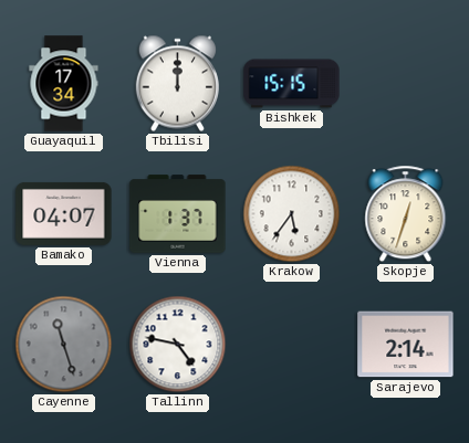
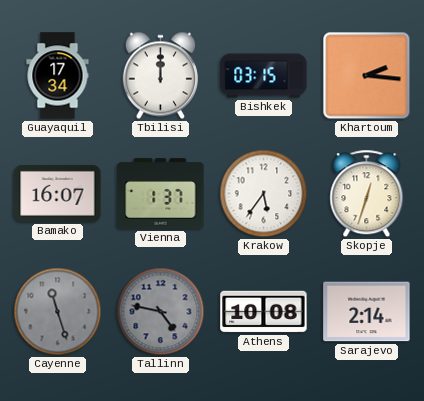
Bishkek: 15:15 -> 03:15 (264, 76)
Khartoum: none -> 2:16 (367, 76)
Bamako: 04:07 -> 16:07 (58, 193)
Tallinn dial: white -> grey (161, 312)
Athens: none -> 10:08 (264, 312)
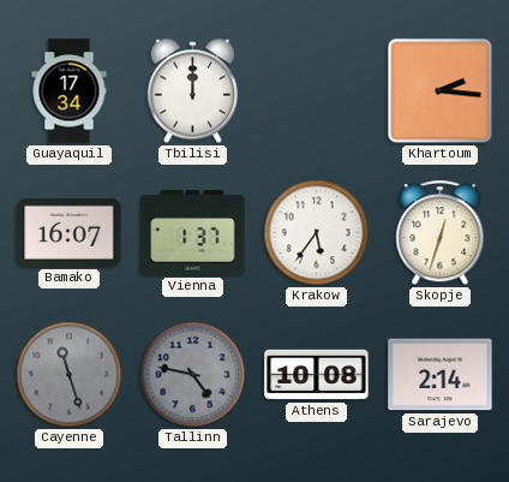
Bishkek: 03:15 -> none (264, 76)
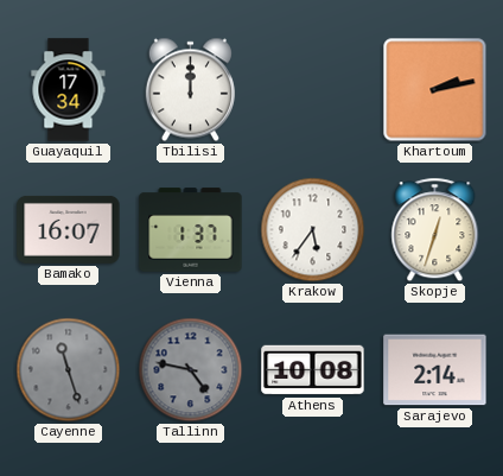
Khartoum: 2:16 -> 2:13 (435, 90)
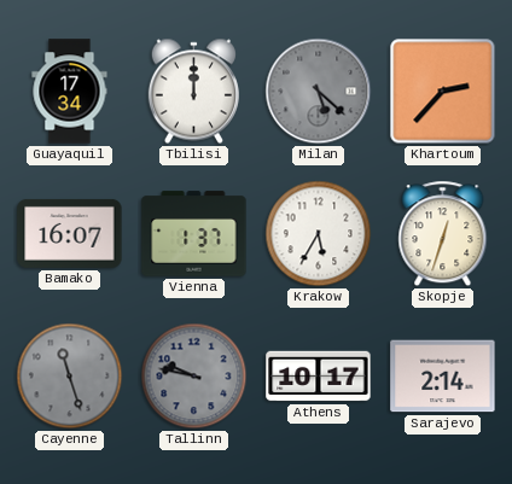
Milan: none -> 5:22 (319, 92)
Khartoum: 2:13 -> 2:37 (443, 92)
Krakow: 5:36 -> 5:35 (319, 234)
Tallinn: 4:47 -> 9:47 (194, 377)
Athens: 10:08 -> 10:17 (319, 377)
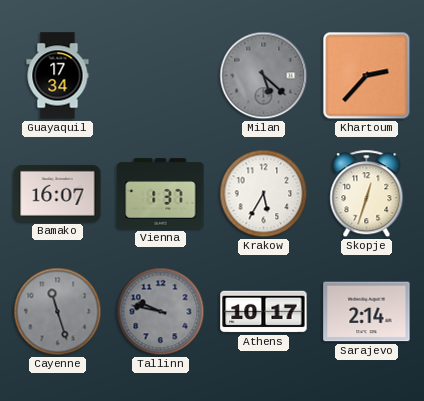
Tbilisi: 12:00 -> none (193, 92)
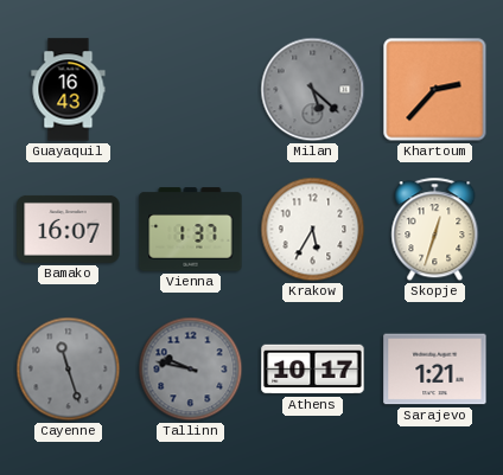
Guayaquil: 17:34 -> 16:43 (69, 90)
Sarajevo: 2:14 -> 1:21 (435, 370)
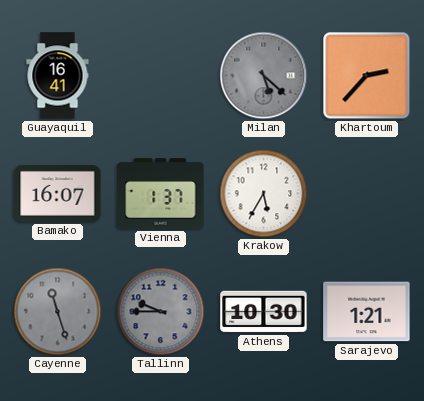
Guayaquil: 16:43 -> 16:41 (58, 76)
Skopje: 12:33 -> none (435, 230)
Tallinn: 9:47 -> 9:45 (161, 312)
Athens: 10:17 -> 10:30 (264, 312)
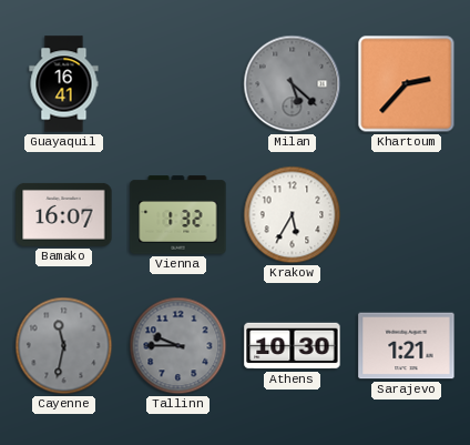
Vienna: 1:37 -> 1:32 (178, 215)
Cayenne: 11:27 -> 11:32 (64, 346)
